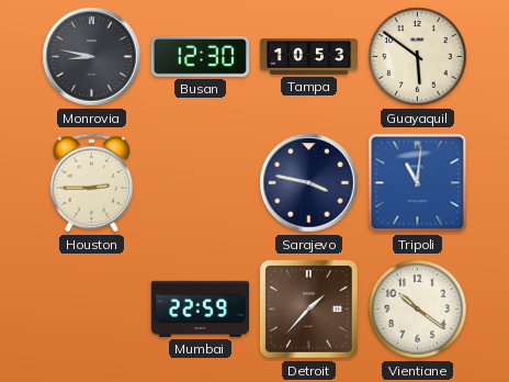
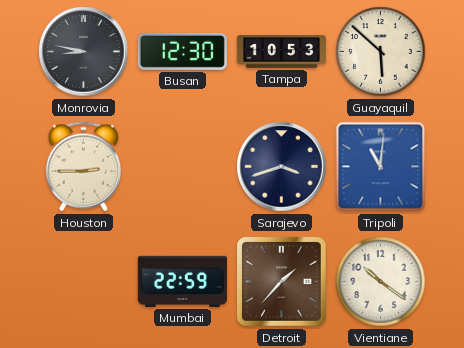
Guayaquil: 5:51 -> 5:52 (381, 52)
Sarajevo: 3:47 -> 3:42 (282, 167)
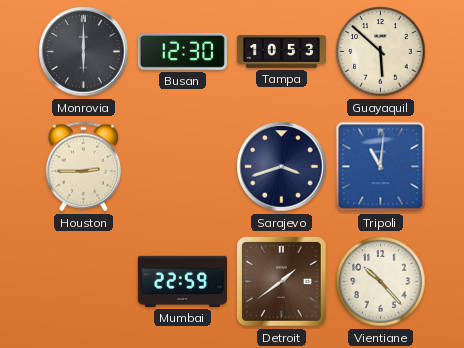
Monrovia: 8:47 -> 6:00 (84, 52)
Detroit: 1:37 -> 1:39 (282, 282)
Vientiane: 10:21 -> 10:23 (381, 282)
